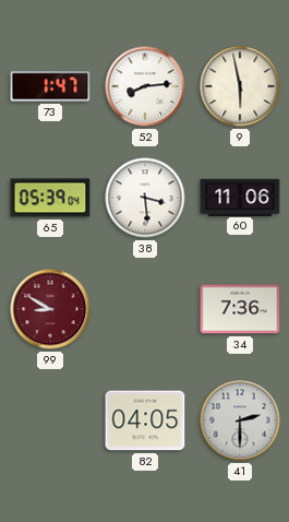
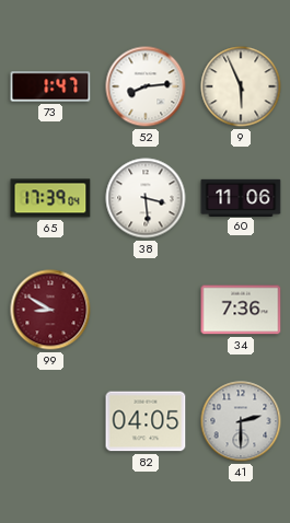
9: 5:58 -> 5:56 (241, 86)
65: 05:39 -> 17:39 (50, 198)
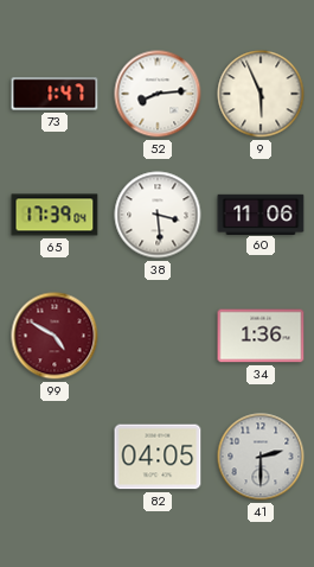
99: 8:50 -> 4:50 (55, 336)
34: 7:36 -> 1:36 (261, 336)
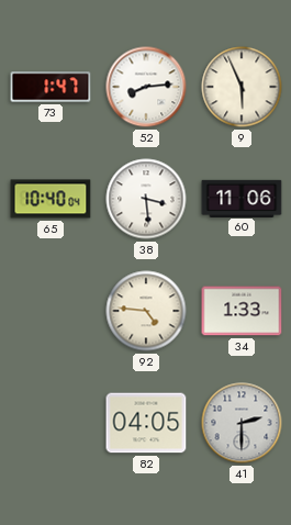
65: 17:39 -> 10:40 (51, 199)
99: 4:50 -> none (55, 336)
92: none -> 4:46 (146, 311)
34: 1:36 -> 1:33 (242, 311)
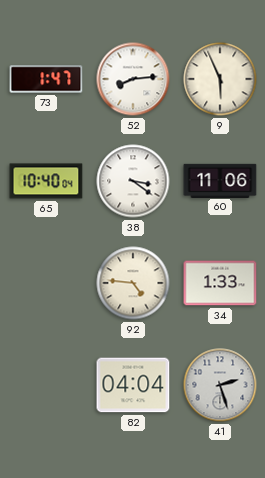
38: 3:29 -> 3:21 (133, 181)
82: 04:05 -> 04:04 (133, 385)
41: 2:30 -> 2:27 (220, 385)
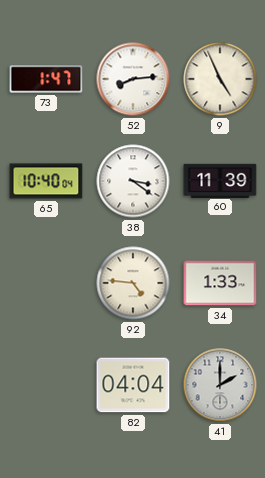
9: 5:56 -> 4:56 (220, 79)
60: 11:06 -> 11:39 (220, 180)
41: 2:27 -> 2:00 (220, 385)
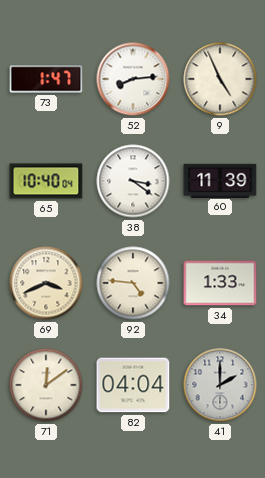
69: none -> 3:41 (46, 283)
71: none -> 12:09 (46, 385)
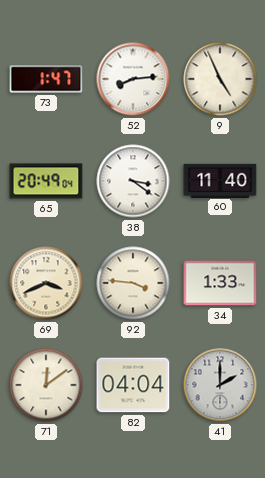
65: 10:40 -> 20:49 (46, 181)
60: 11:39 -> 11:40 (220, 180)
92: 4:46 -> 3:46 (133, 283)
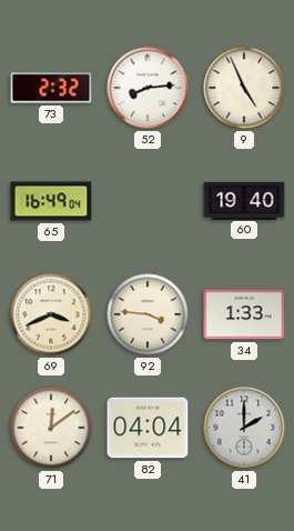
73: 1:47 -> 2:32 (51, 88)
65: 20:49 -> 16:49 (51, 201)
38: 3:21 -> none (133, 181)
60: 11:40 -> 19:40 (244, 200)
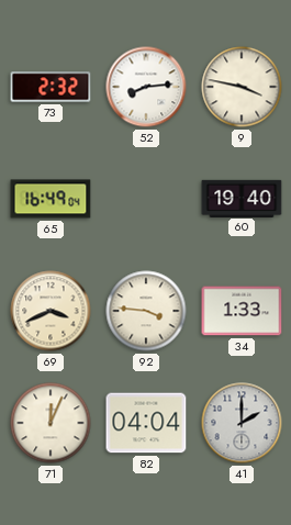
9: 4:56 -> 3:47 (242, 87)
71: 12:09 -> 12:04 (51, 423)
